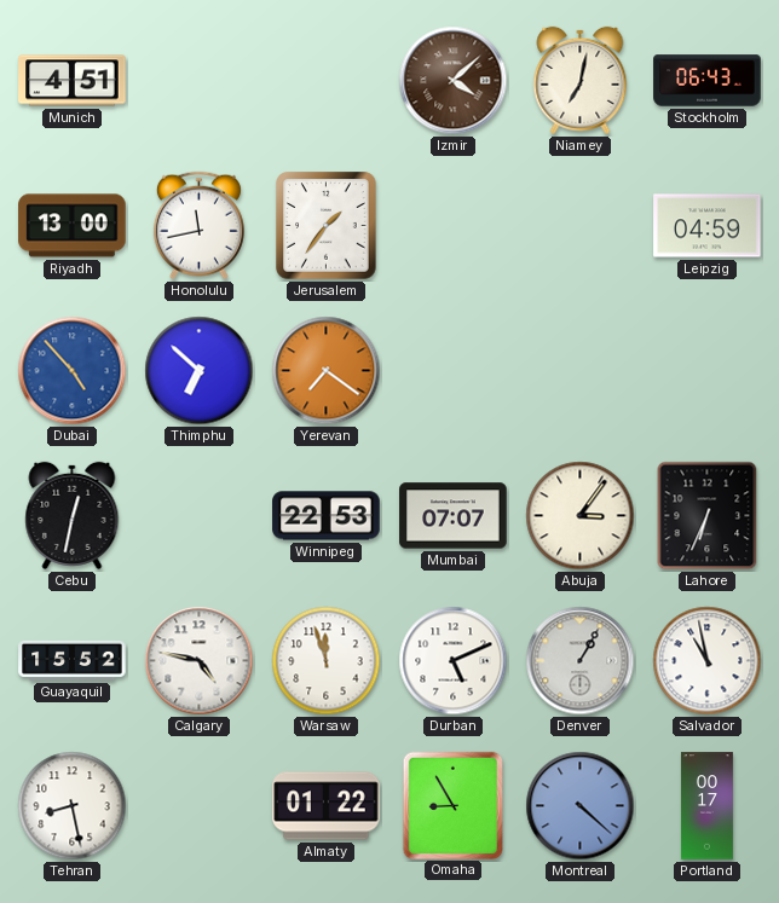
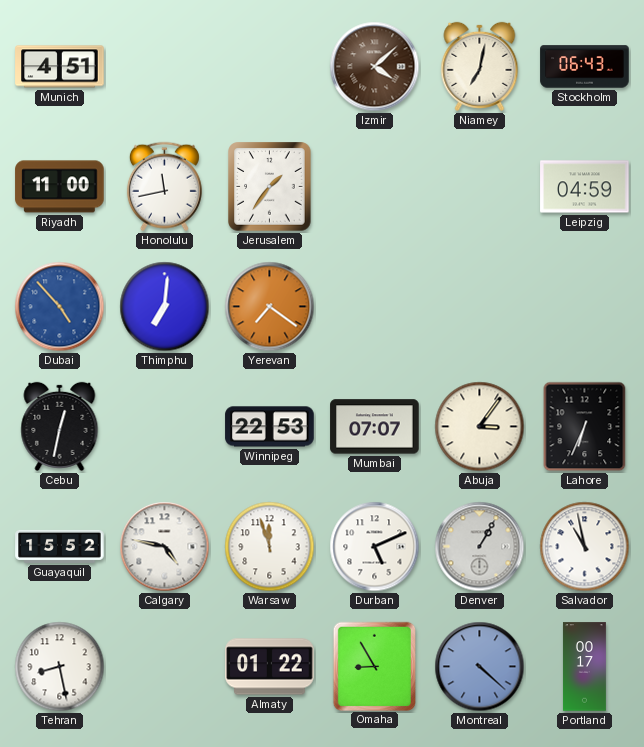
Riyadh: 13:00 -> 11:00 (60, 187)
Thimphu: 6:52 -> 7:01 (165, 307)
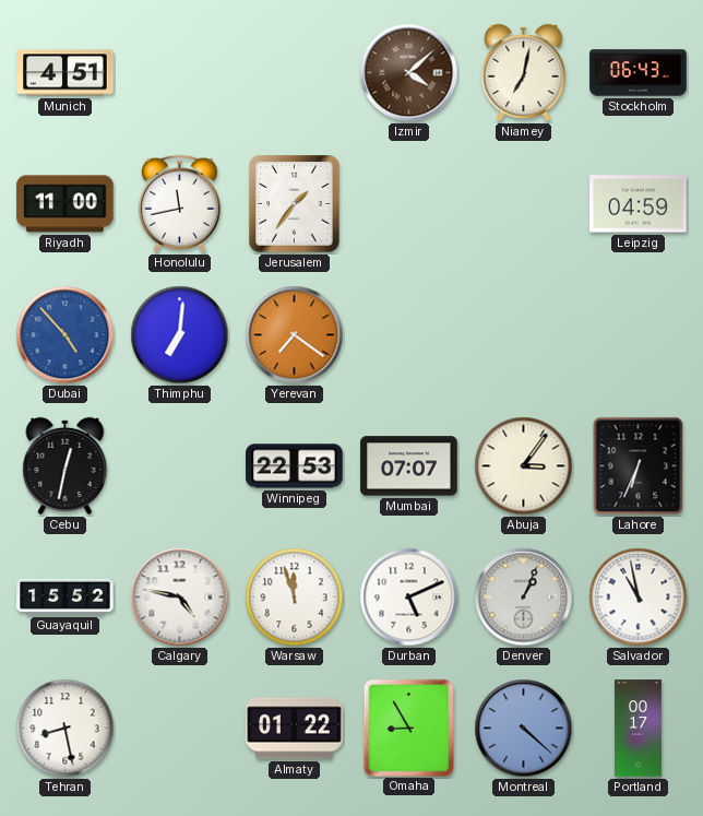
Denver: 1:05 -> 1:04 (524, 598)
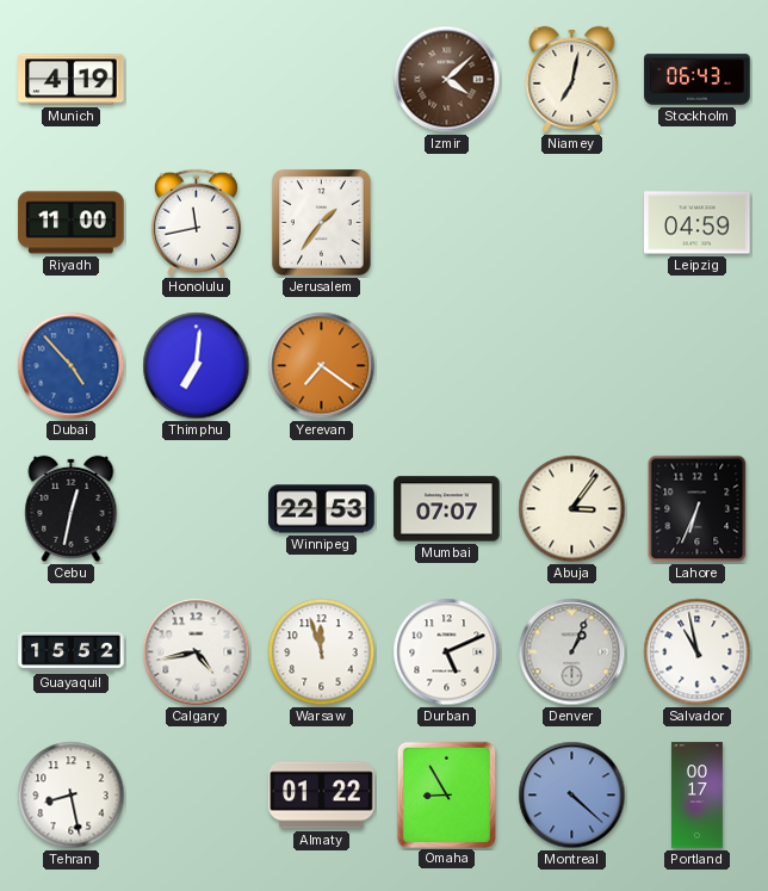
Munich: 4:51 -> 4:19 (72, 80)
Calgary: 4:47 -> 4:43 (197, 652)
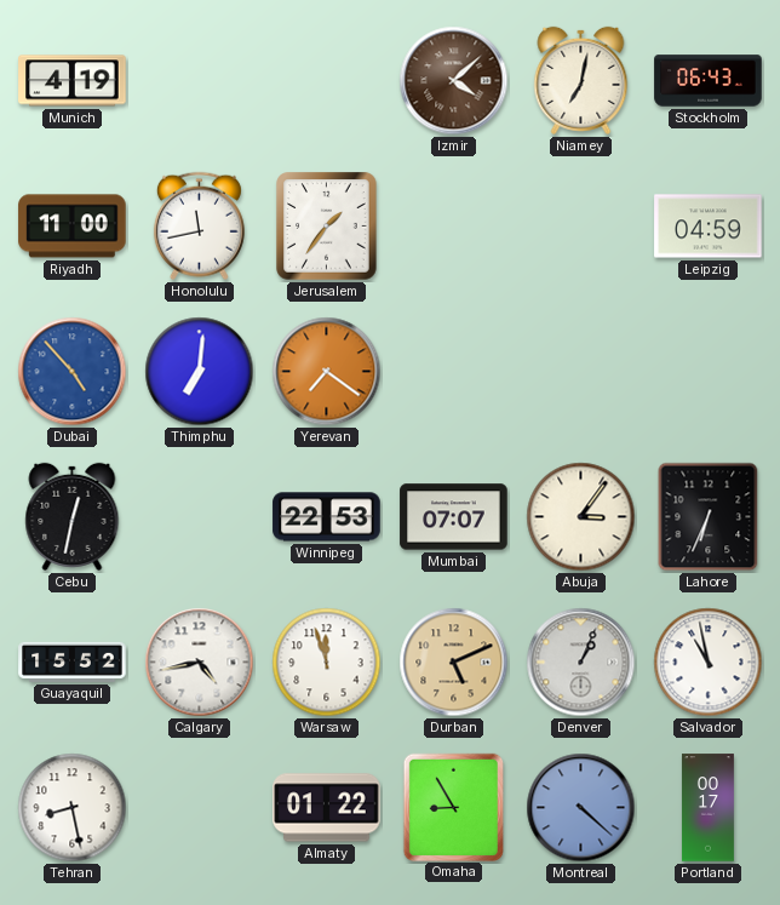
Durban dial: white -> champagne (454, 663)
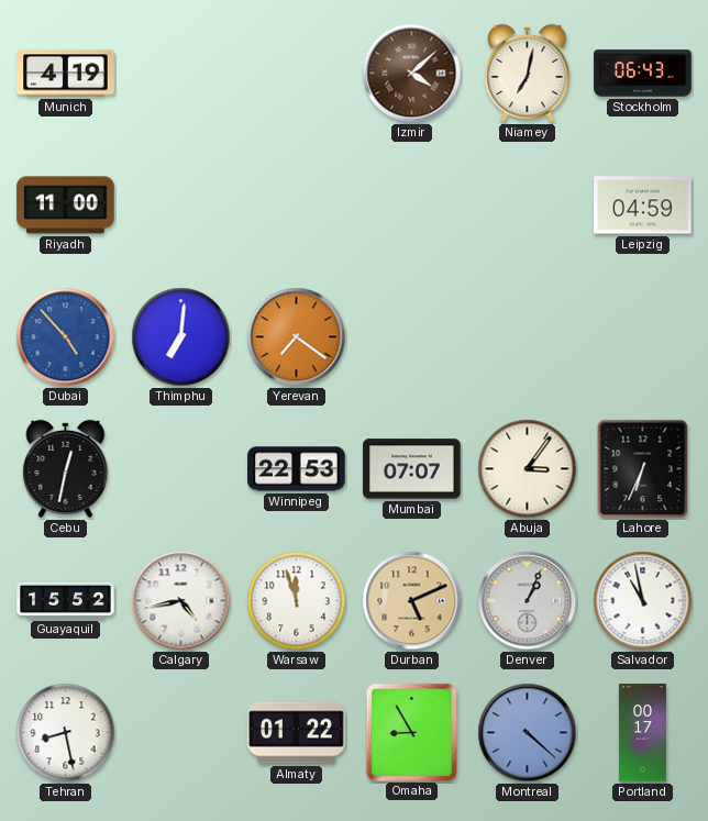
Honolulu: 11:43 -> none (199, 227)
Jerusalem: 1:36 -> none (327, 227)
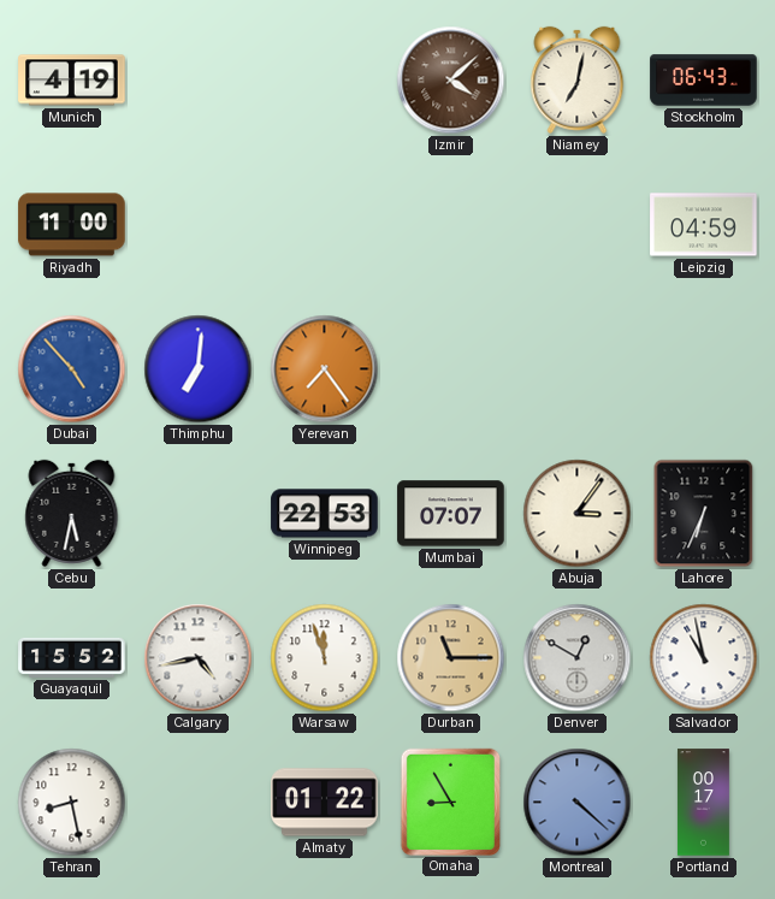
Yerevan: 7:21 -> 7:24 (325, 369)
Cebu: 12:32 -> 5:32 (72, 513)
Durban: 5:11 -> 11:15 (451, 658)
Denver: 1:04 -> 12:50 (578, 658)
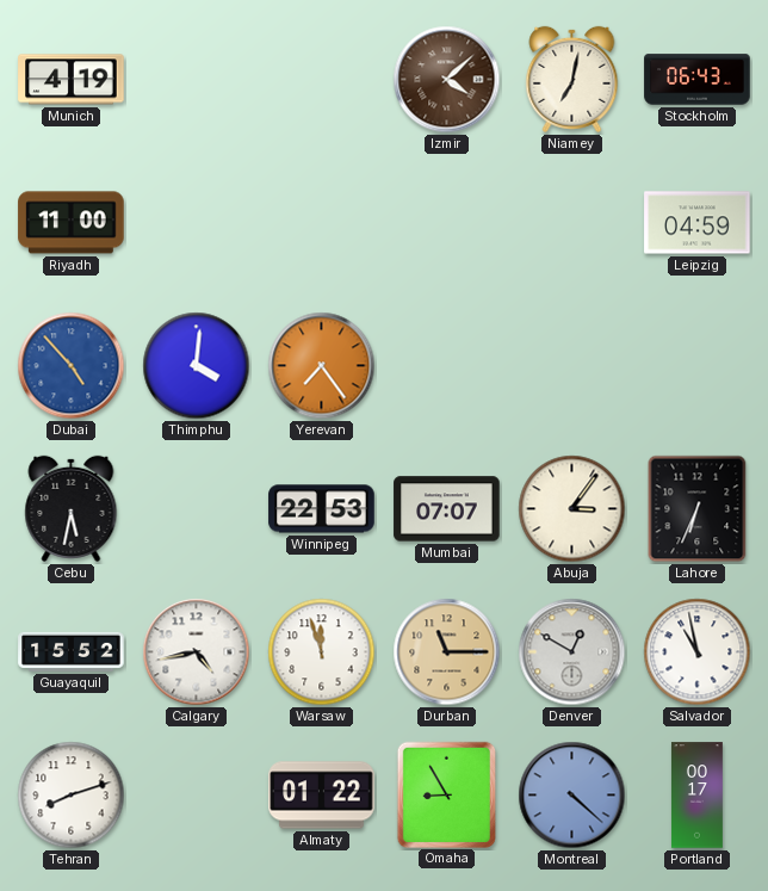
Thimphu: 7:01 -> 4:01 (197, 366)
Tehran: 8:28 -> 8:12 (72, 796)
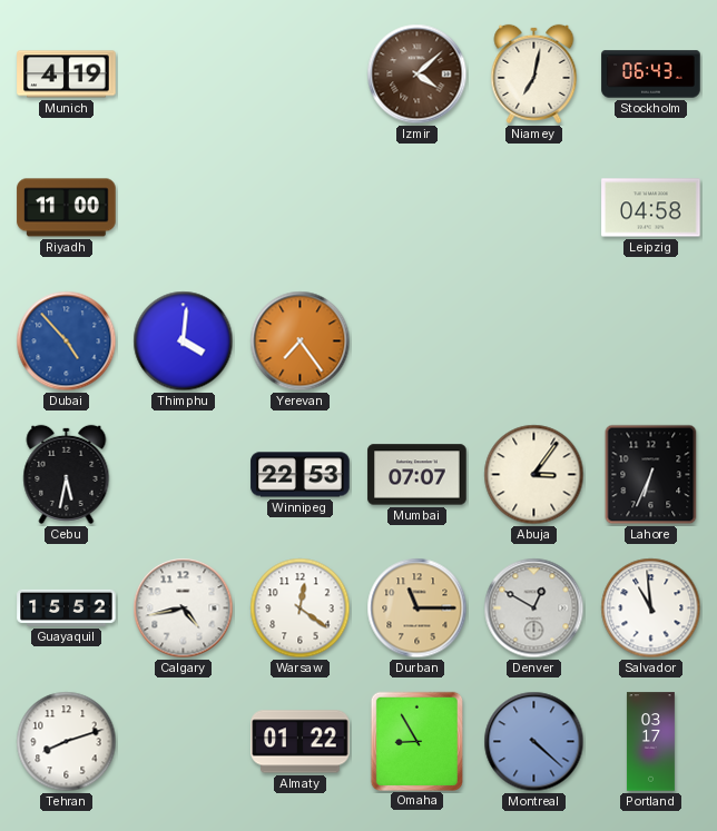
Leipzig: 04:59 -> 04:58 (651, 208)
Warsaw: 11:57 -> 12:21 (301, 609)
Salvador: 10:58 -> 10:59 (651, 609)
Portland: 00:17 -> 03:17 (650, 742)
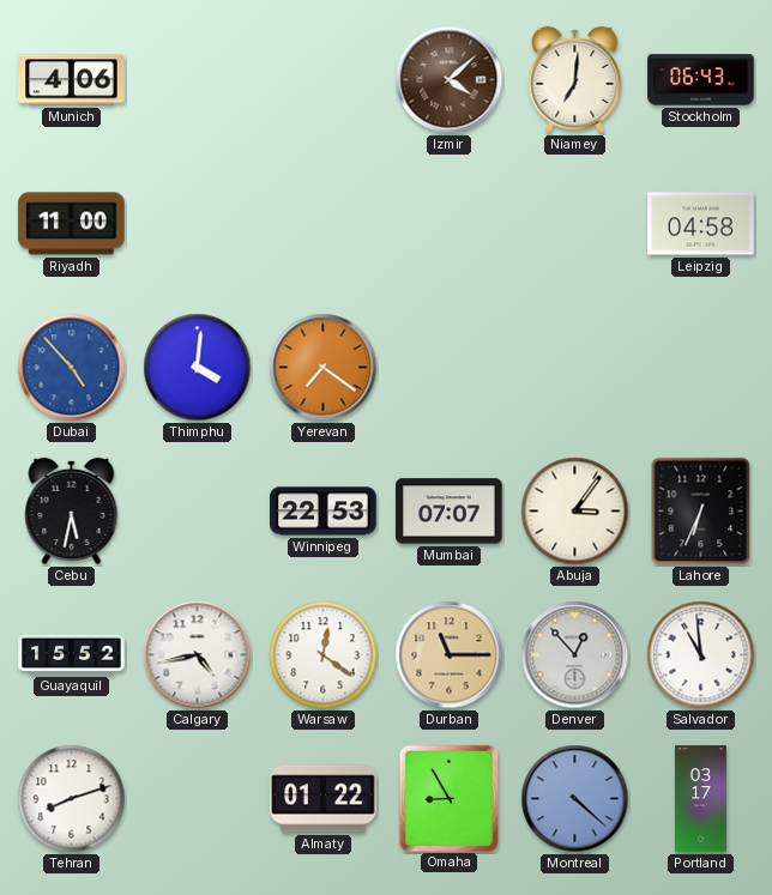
Munich: 4:19 -> 4:06 (72, 80)
Niamey: 7:02 -> 7:01 (575, 79)
Yerevan: 7:24 -> 7:21 (324, 368)
Denver: 12:50 -> 12:53 (575, 655)
